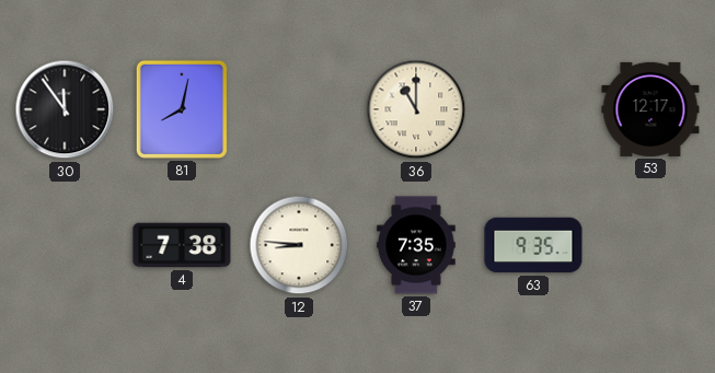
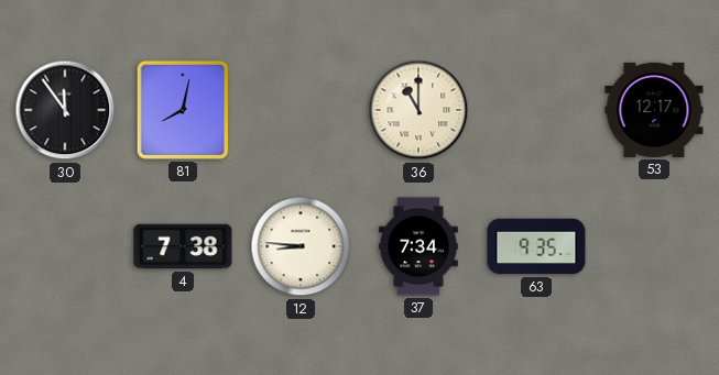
37: 7:35 -> 7:34 (418, 246)
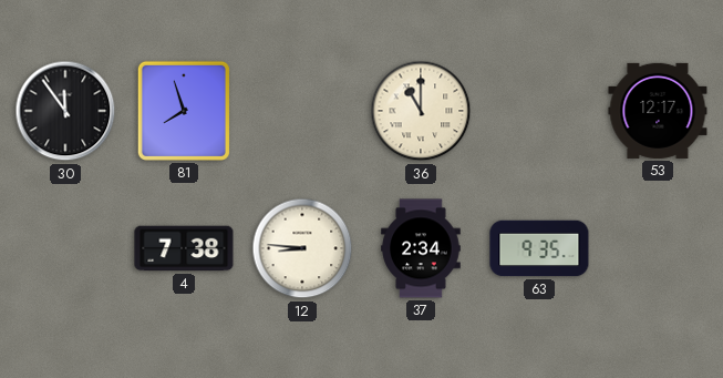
81: 8:02 -> 7:57 (184, 111)
37: 7:34 -> 2:34 (421, 248)
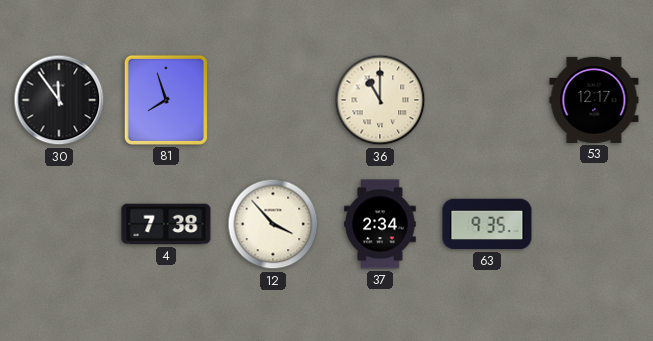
12: 8:46 -> 3:53 (273, 224)
